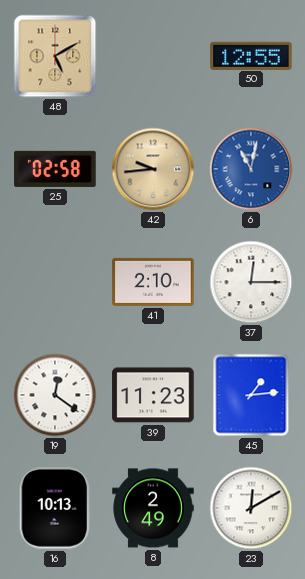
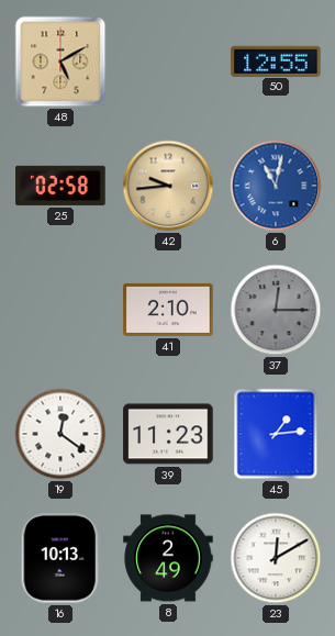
37 dial: white -> grey (276, 310)
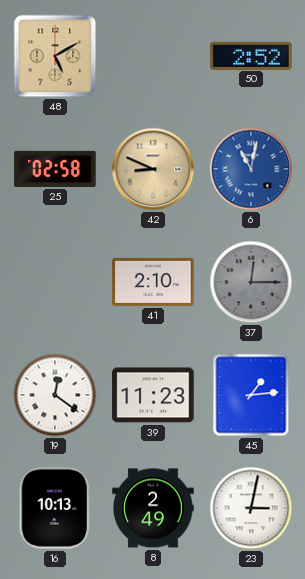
50: 12:55 -> 2:52 (251, 55)
42: 9:44 -> 8:49 (153, 169)
23: 12:10 -> 3:02 (251, 508)
